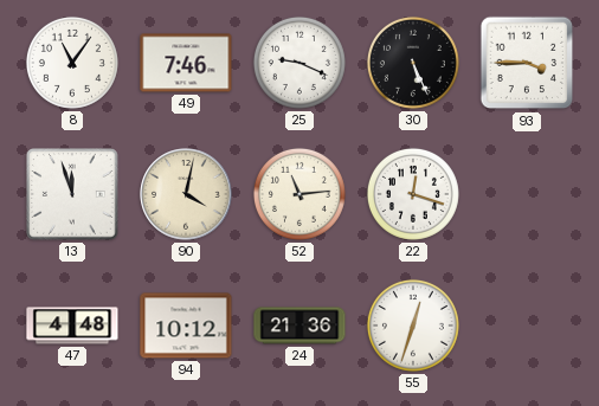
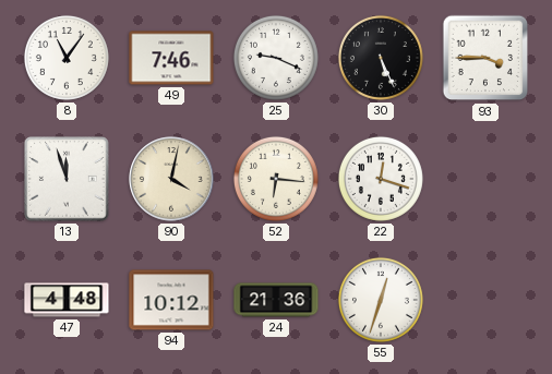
52: 11:14 -> 6:16 (276, 179)
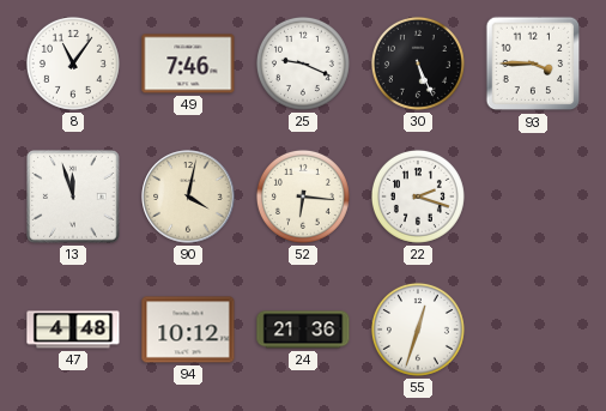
22: 12:18 -> 2:18 (418, 197)
